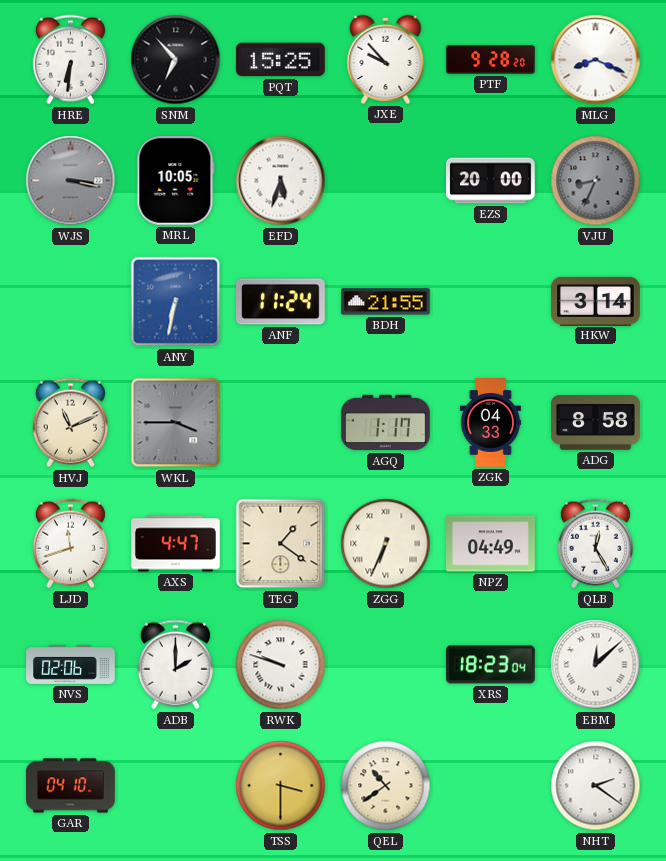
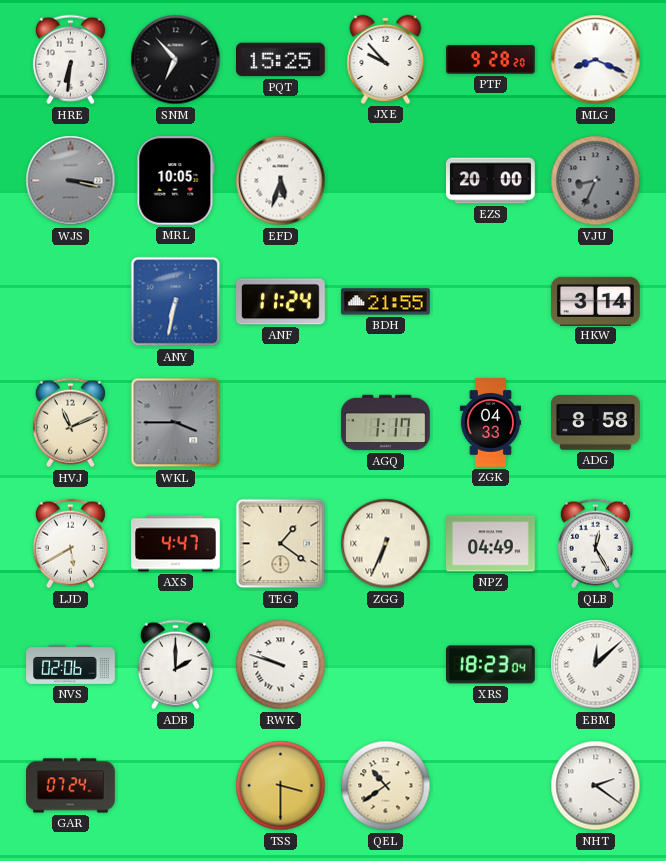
LJD: 11:42 -> 5:40 (70, 544)
GAR: 04:10 -> 07:24 (71, 786)
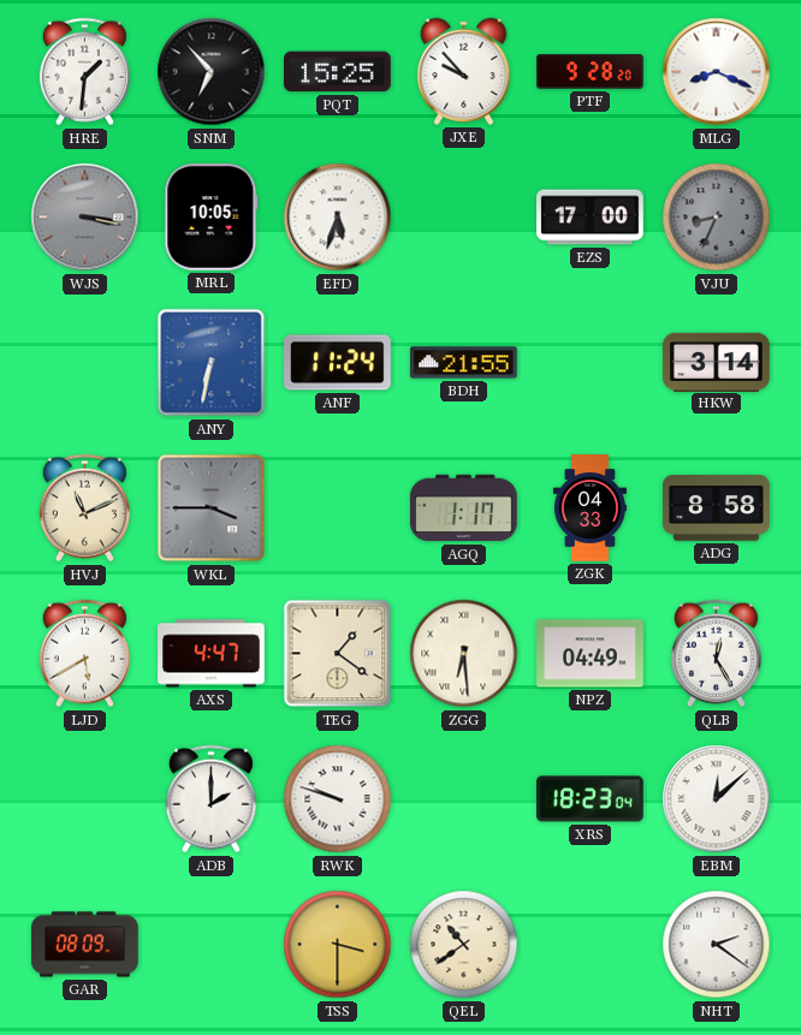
HRE: 6:31 -> 1:31 (84, 72)
EZS: 20:00 -> 17:00 (591, 218)
ZGG: 6:34 -> 6:29 (464, 654)
NVS: 02:06 -> none (71, 664)
GAR: 07:24 -> 08:09 (85, 945)
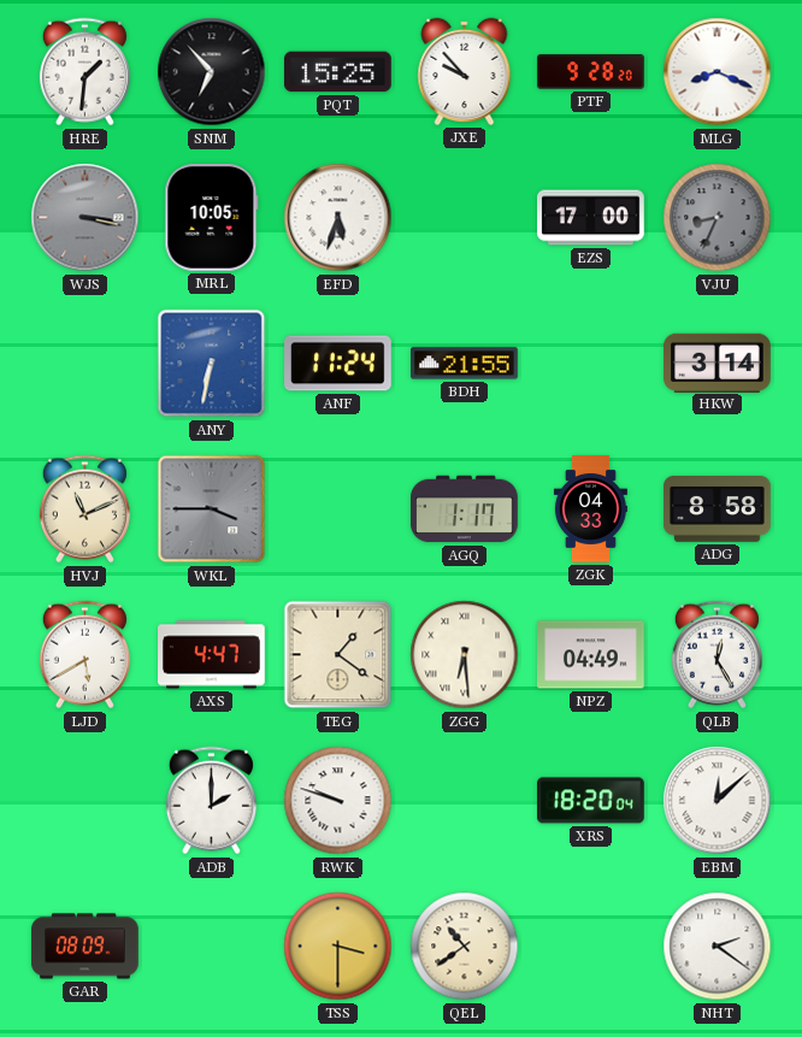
XRS: 18:23 -> 18:20 (591, 801)
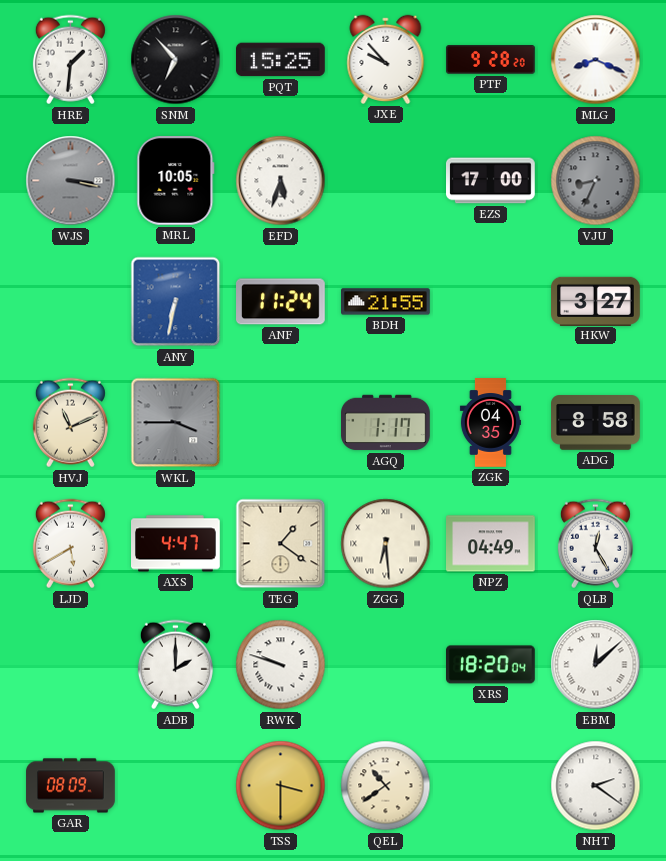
HKW: 3:14 -> 3:27 (596, 301)
ZGK: 04:33 -> 04:35 (490, 423)
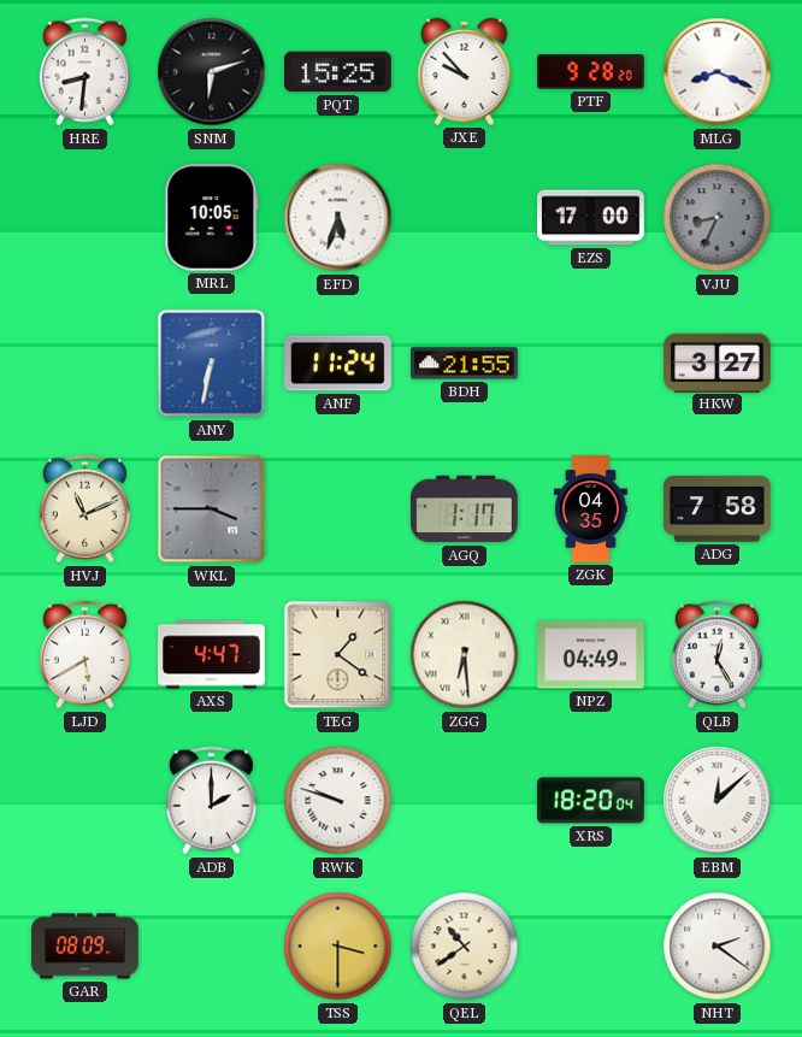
HRE: 1:31 -> 8:31 (84, 72)
SNM: 6:53 -> 6:12 (212, 72)
WJS: 3:17 -> none (71, 181)
ADG: 8:58 -> 7:58 (718, 509)
